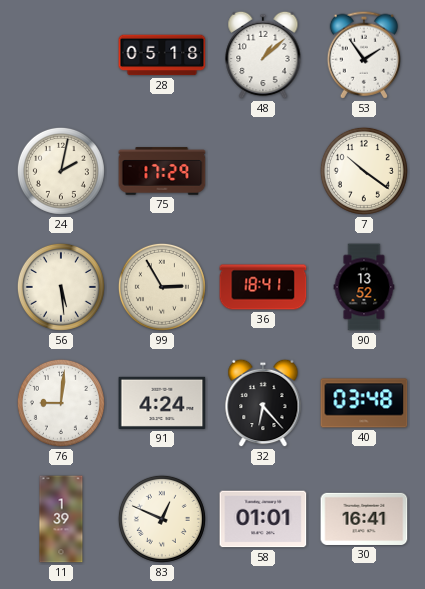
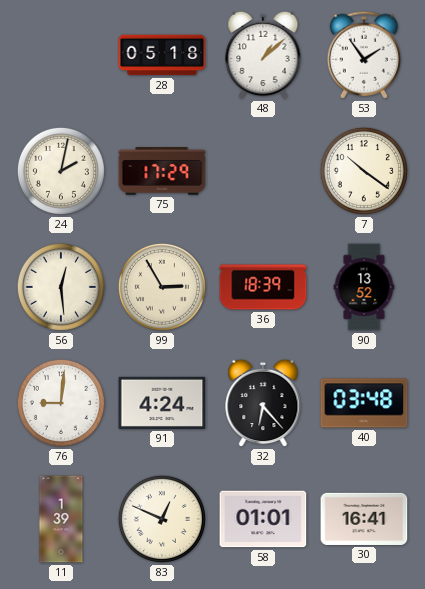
56: 5:29 -> 12:29 (61, 287)
36: 18:41 -> 18:39 (263, 287)
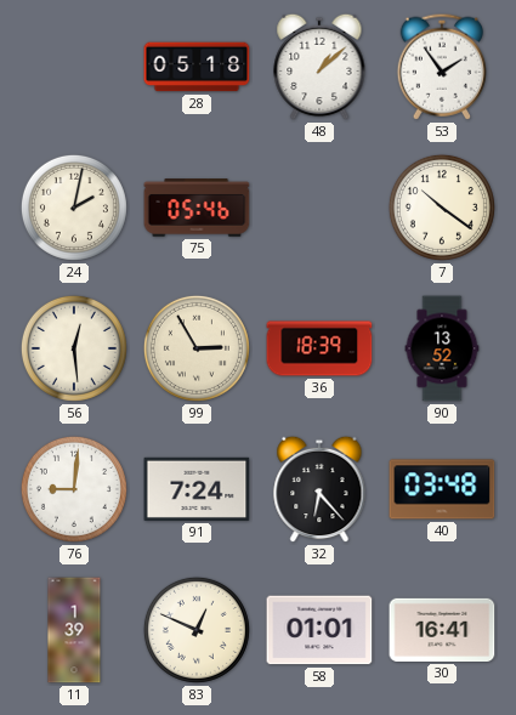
75: 17:29 -> 05:46 (197, 208)
91: 4:24 -> 7:24 (197, 489)
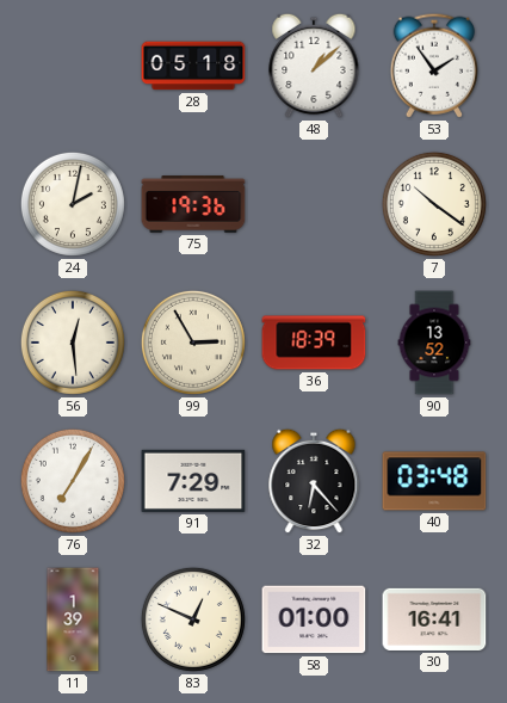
75: 05:46 -> 19:36 (193, 204)
76: 9:01 -> 7:05 (73, 481)
91: 7:24 -> 7:29 (193, 481)
58: 01:01 -> 01:00 (314, 619)
